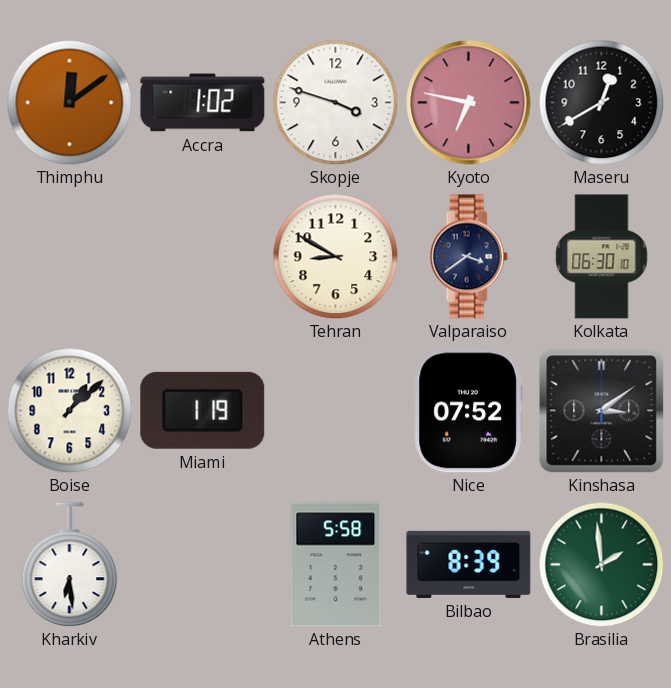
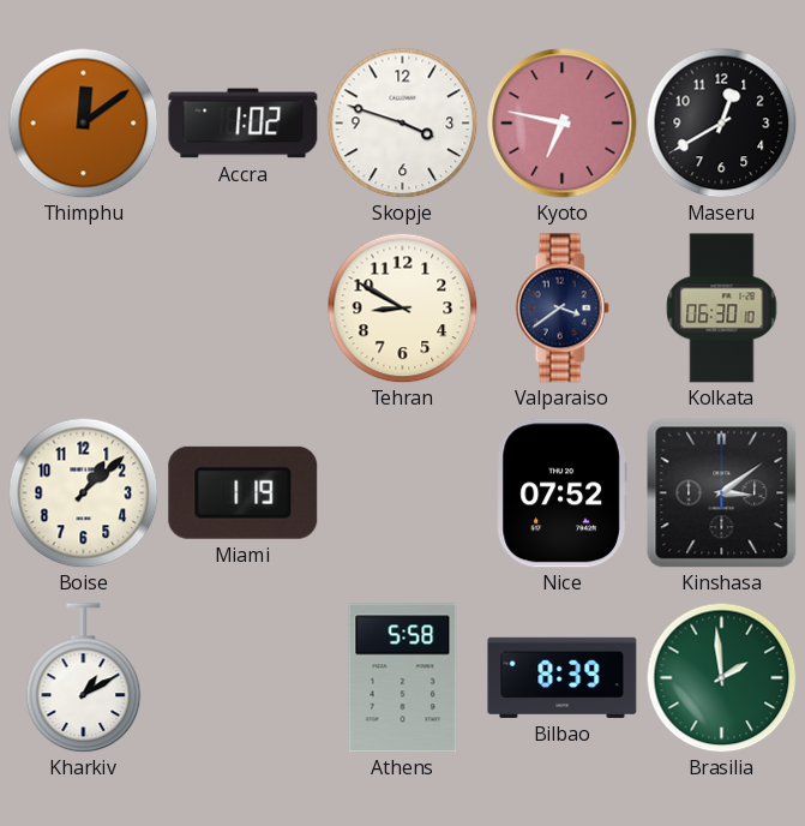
Kharkiv: 6:29 -> 1:10 (84, 678)
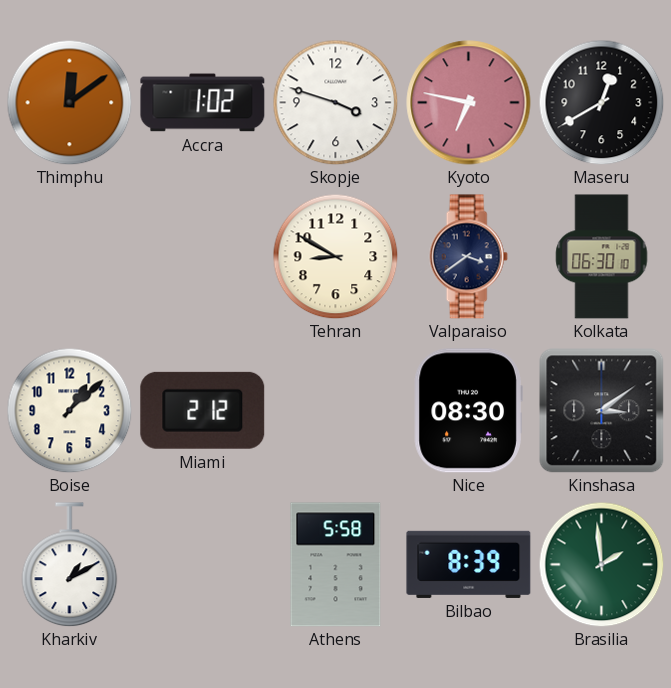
Miami: 1:19 -> 2:12 (203, 410)
Nice: 07:52 -> 08:30 (468, 411)
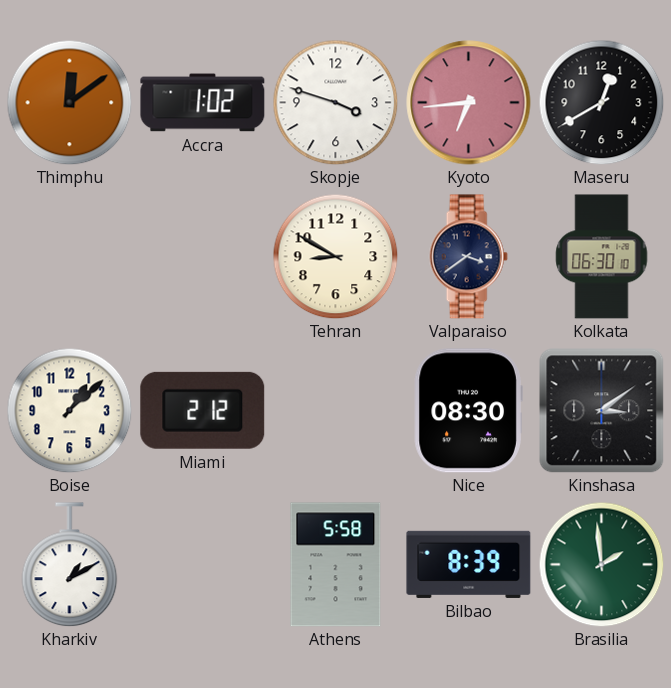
Kyoto: 6:47 -> 6:44 (469, 103)
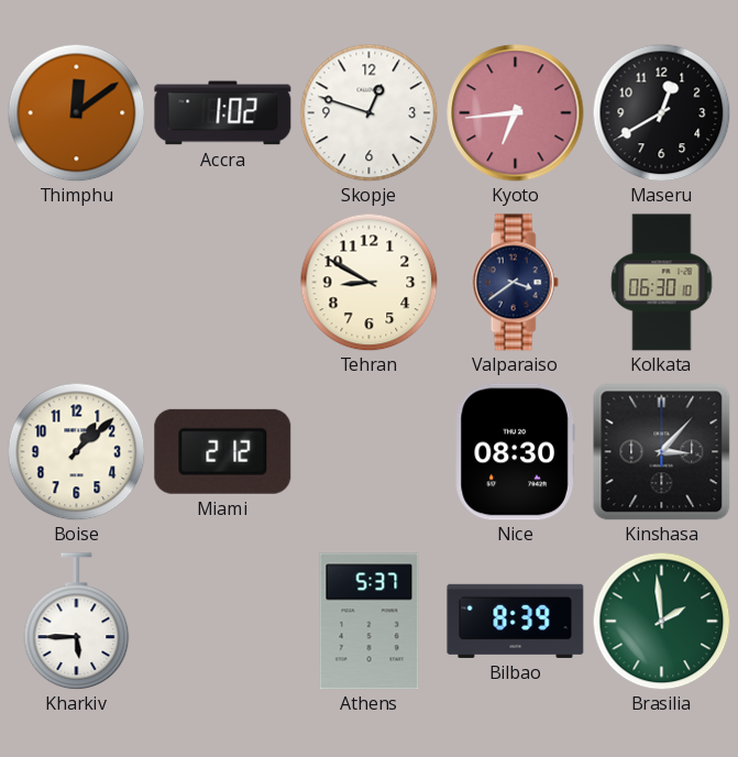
Skopje: 3:48 -> 12:48 (368, 112)
Kinshasa: 3:09 -> 3:07 (661, 451)
Kharkiv: 1:10 -> 5:45 (77, 622)
Athens: 5:58 -> 5:37 (370, 622)
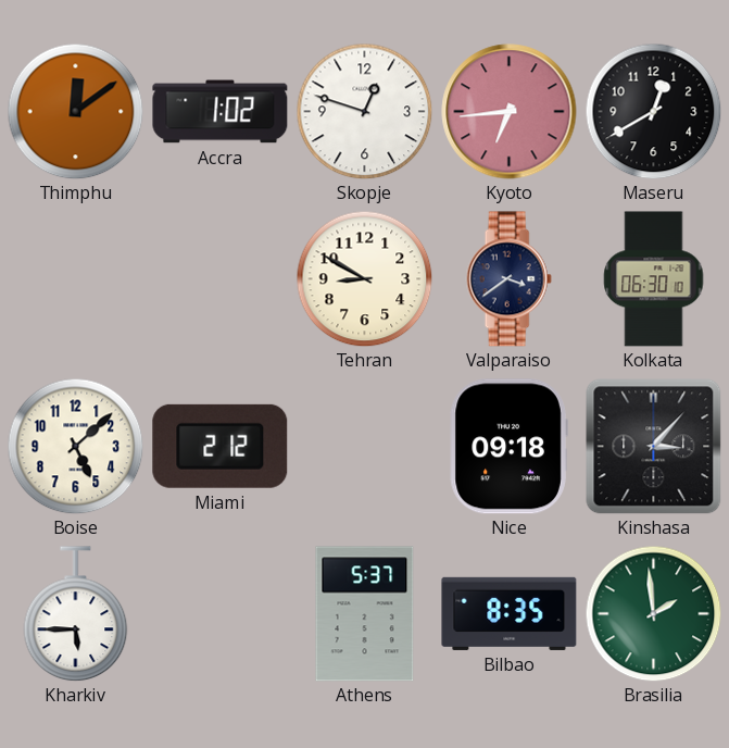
Boise: 1:08 -> 5:08 (75, 446)
Nice: 08:30 -> 09:18 (508, 447)
Bilbao: 8:39 -> 8:35 (510, 613)
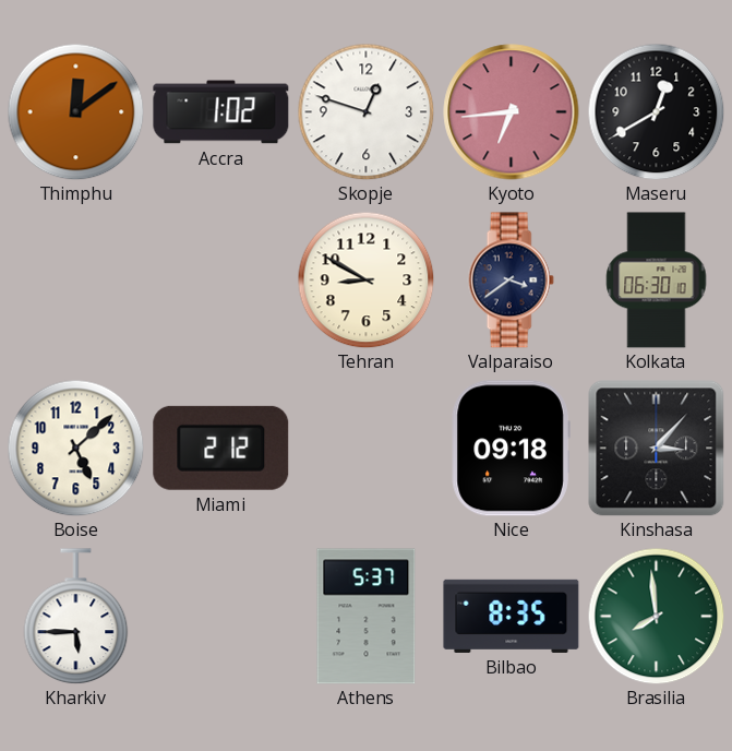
Brasilia: 1:59 -> 7:59 (656, 616)
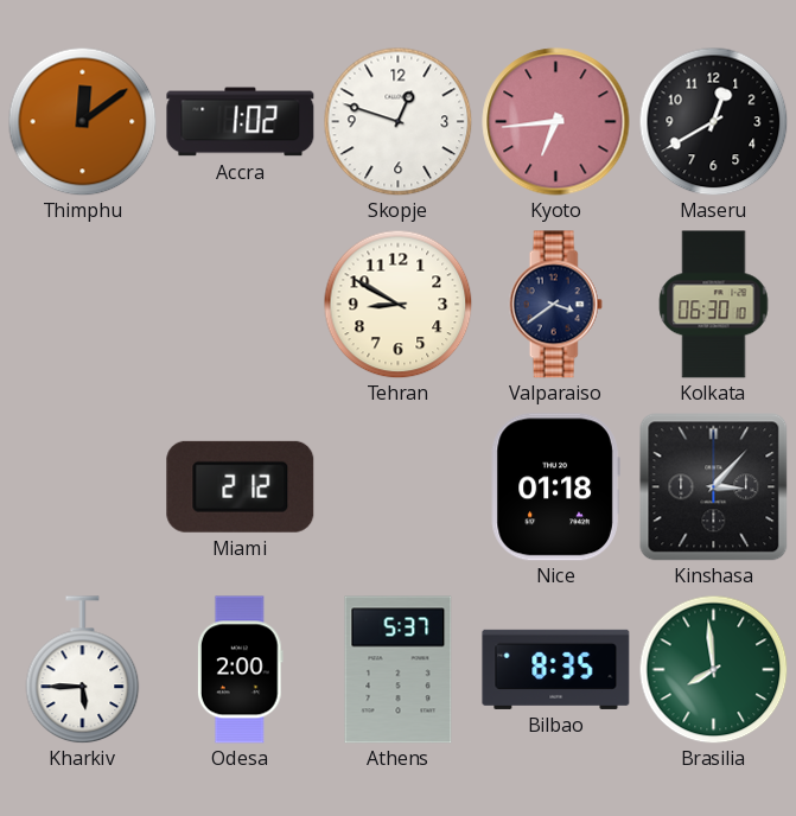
Boise: 5:08 -> none (75, 448)
Nice: 09:18 -> 01:18 (555, 487)
Odesa: none -> 2:00 (240, 670)
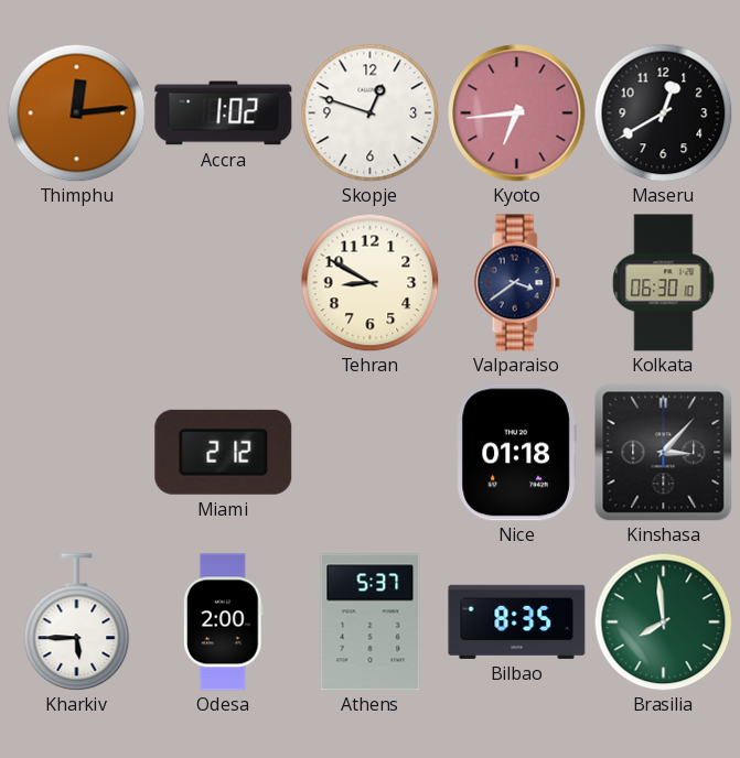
Thimphu: 12:09 -> 12:14 (76, 112)
